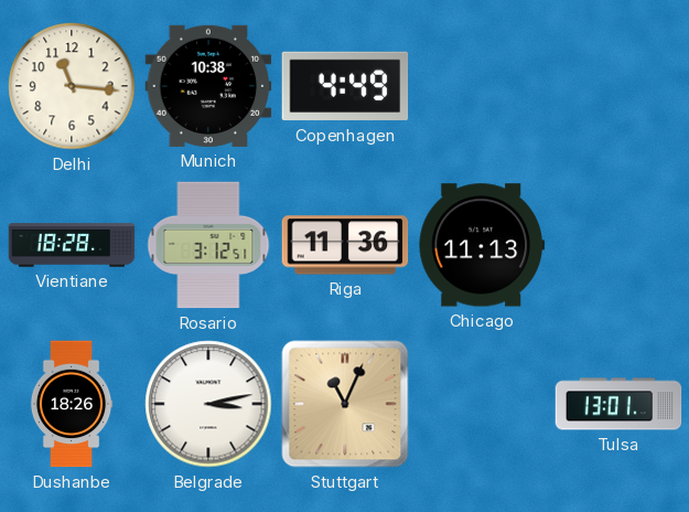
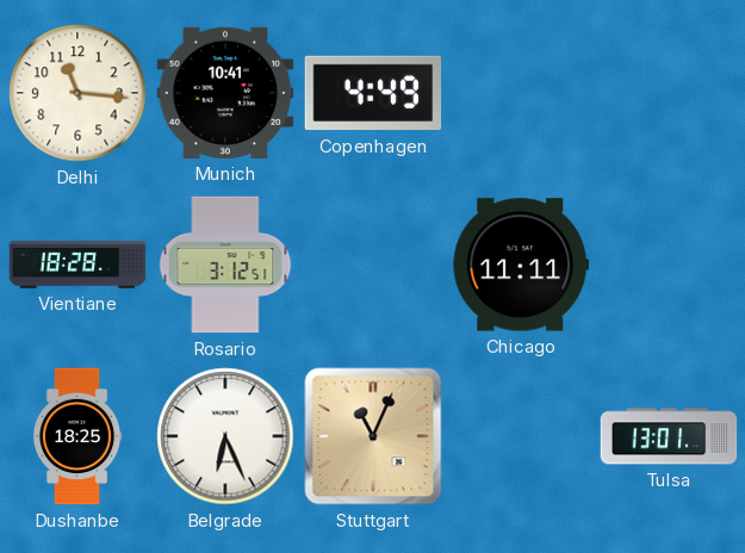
Munich: 10:38 -> 10:41 (225, 93)
Riga: 11:36 -> none (345, 245)
Chicago: 11:13 -> 11:11 (521, 265)
Dushanbe: 18:26 -> 18:25 (77, 436)
Belgrade: 3:13 -> 6:26 (225, 436)
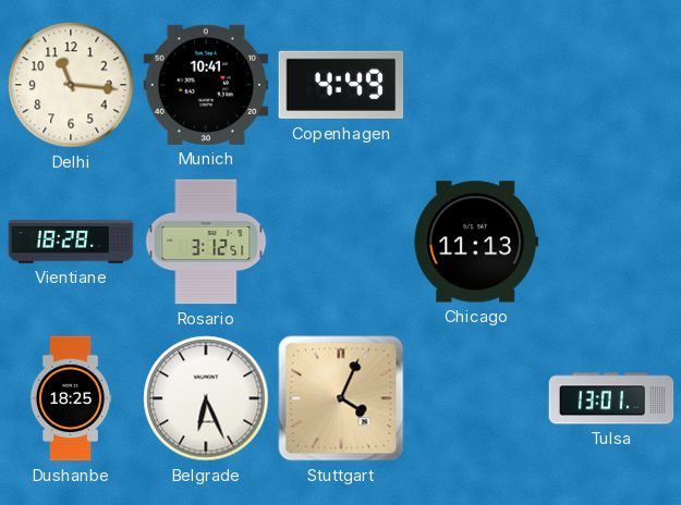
Chicago: 11:11 -> 11:13 (476, 242)
Stuttgart: 11:04 -> 4:04 (341, 398)
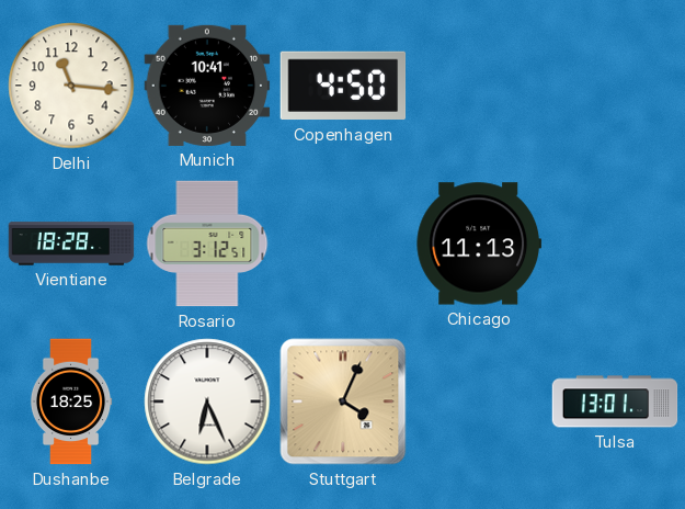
Copenhagen: 4:49 -> 4:50 (343, 86)
